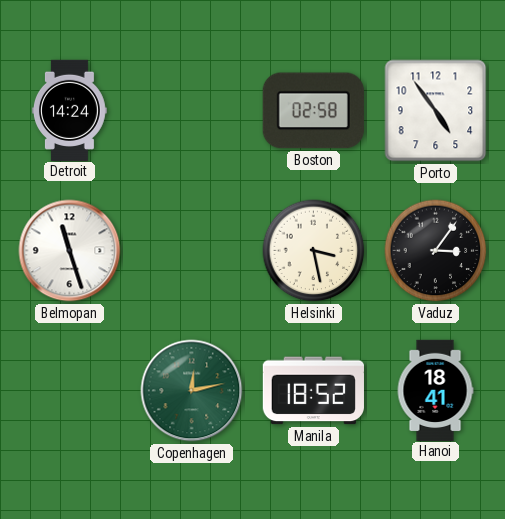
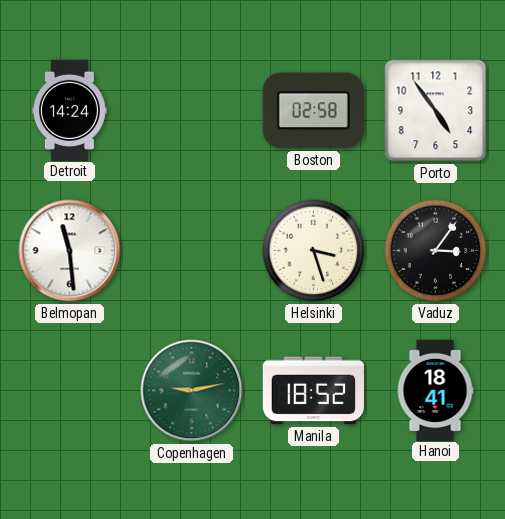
Belmopan: 11:27 -> 11:29 (70, 251)
Helsinki: 3:28 -> 3:27 (314, 251)
Copenhagen: 12:13 -> 9:13 (192, 391)
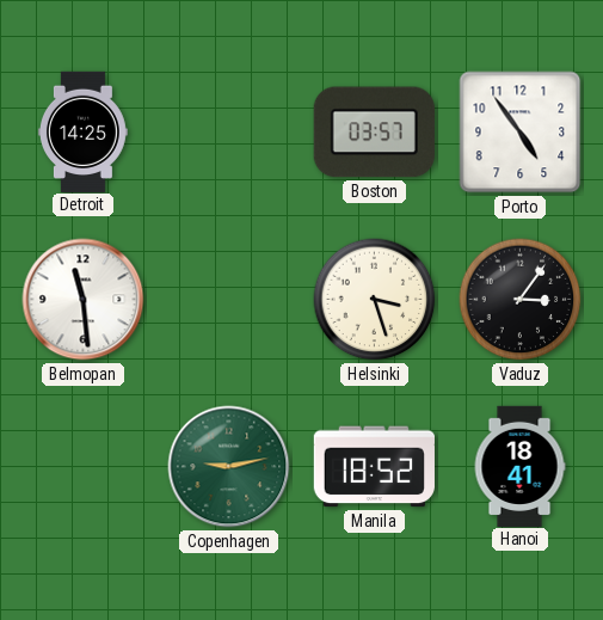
Detroit: 14:24 -> 14:25 (82, 131)
Boston: 02:58 -> 03:57 (374, 133)
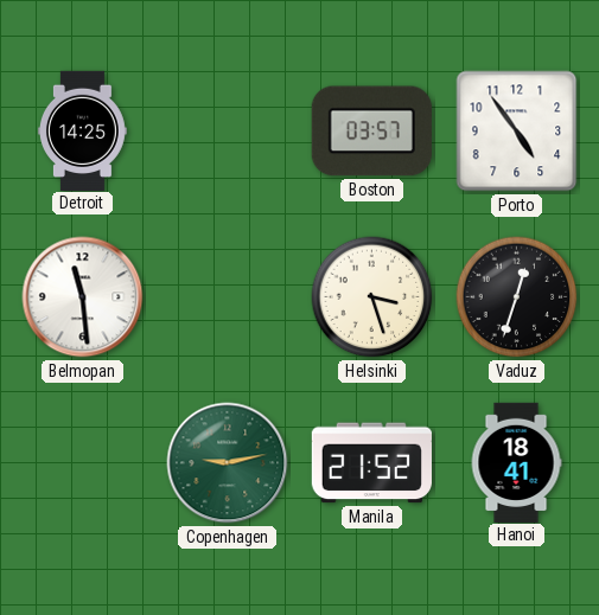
Vaduz: 3:06 -> 12:33 (517, 297)
Manila: 18:52 -> 21:52 (371, 463)
